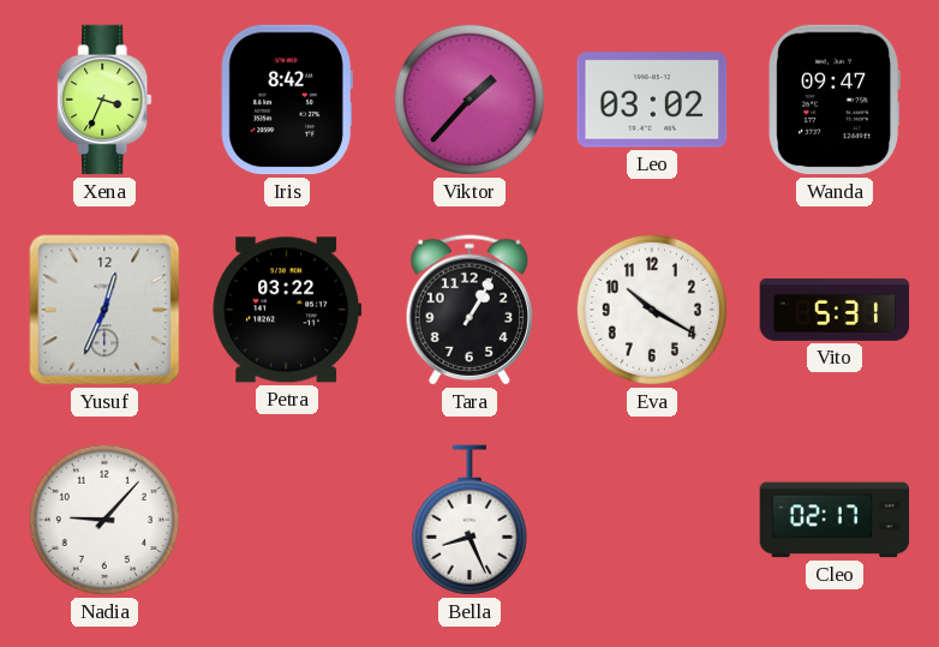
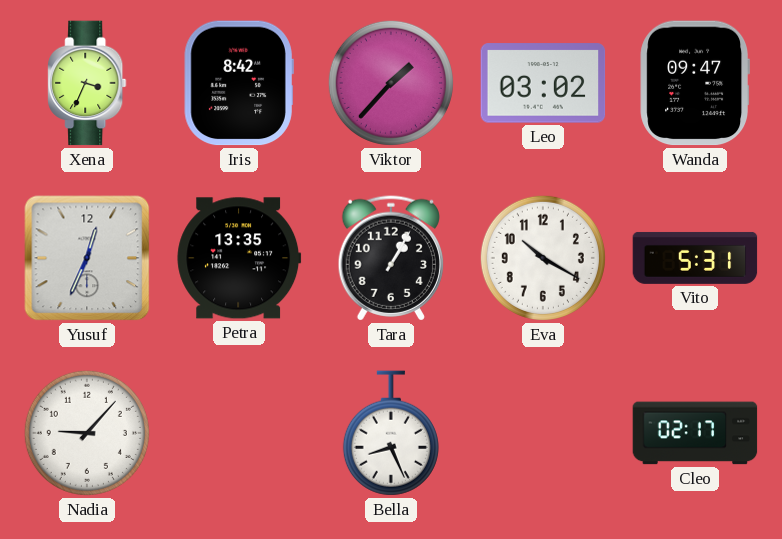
Petra: 03:22 -> 13:35 (239, 258)
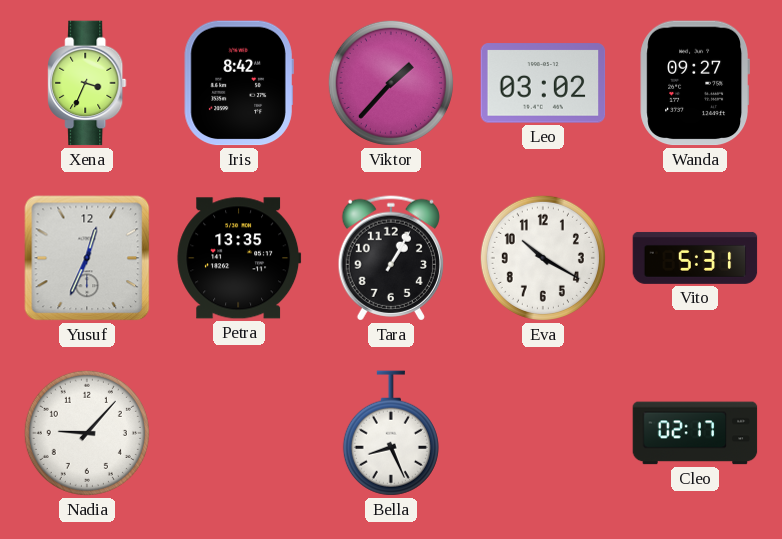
Wanda: 09:47 -> 09:27 (694, 83)
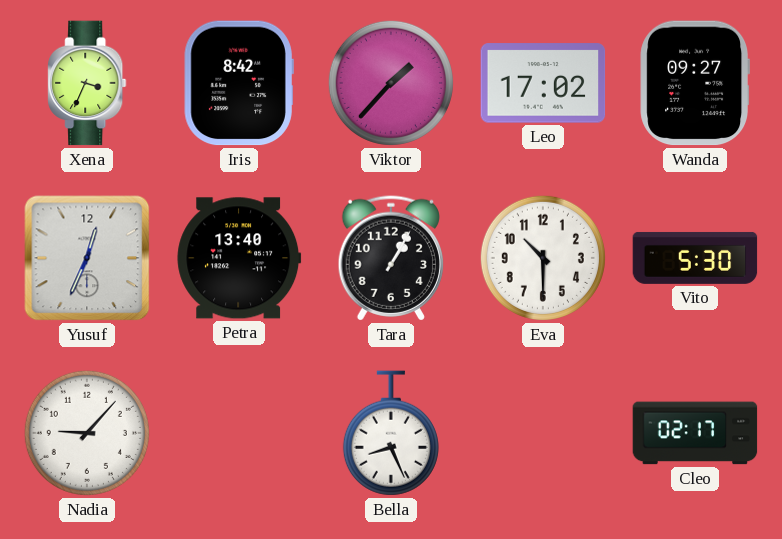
Leo: 03:02 -> 17:02 (543, 83)
Petra: 13:35 -> 13:40 (239, 258)
Eva: 10:20 -> 10:30 (543, 258)
Vito: 5:31 -> 5:30 (695, 258)
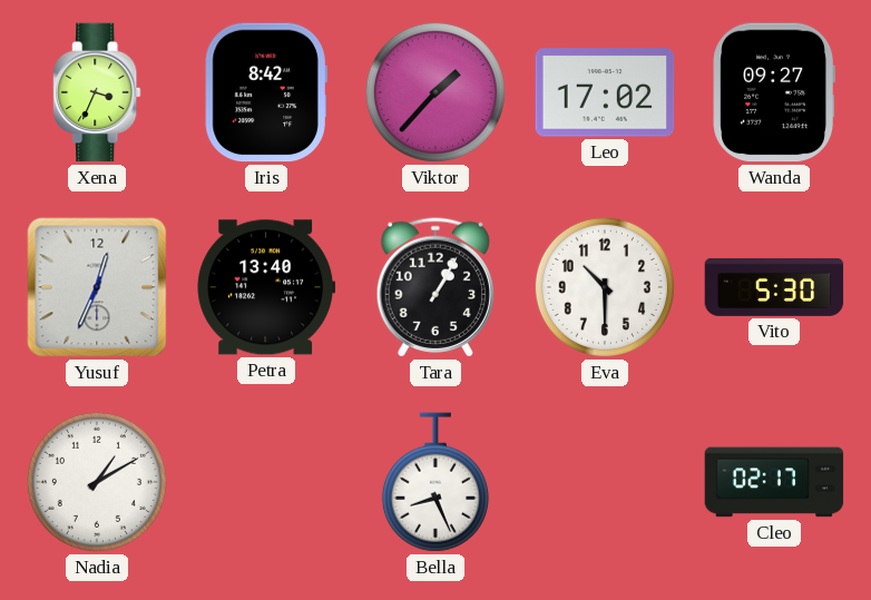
Nadia: 9:07 -> 1:10 (97, 482)
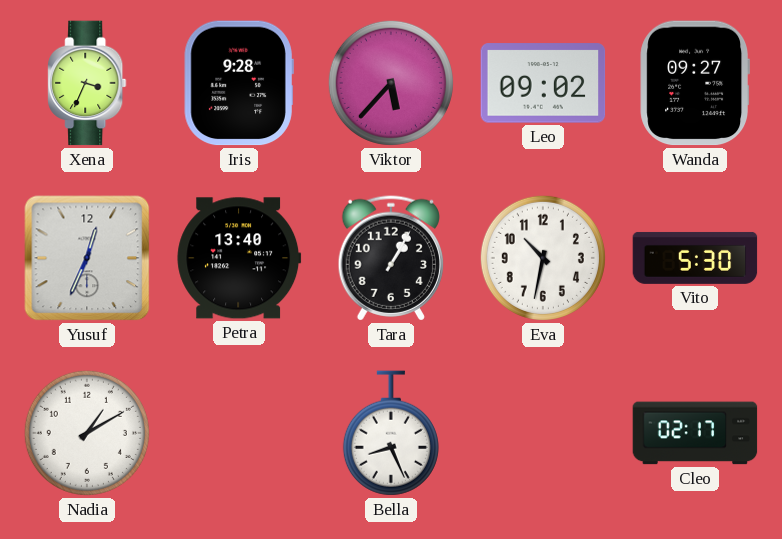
Iris: 8:42 -> 9:28 (239, 83)
Viktor: 1:37 -> 5:37 (391, 83)
Leo: 17:02 -> 09:02 (543, 83)
Eva: 10:30 -> 10:32 (543, 258)
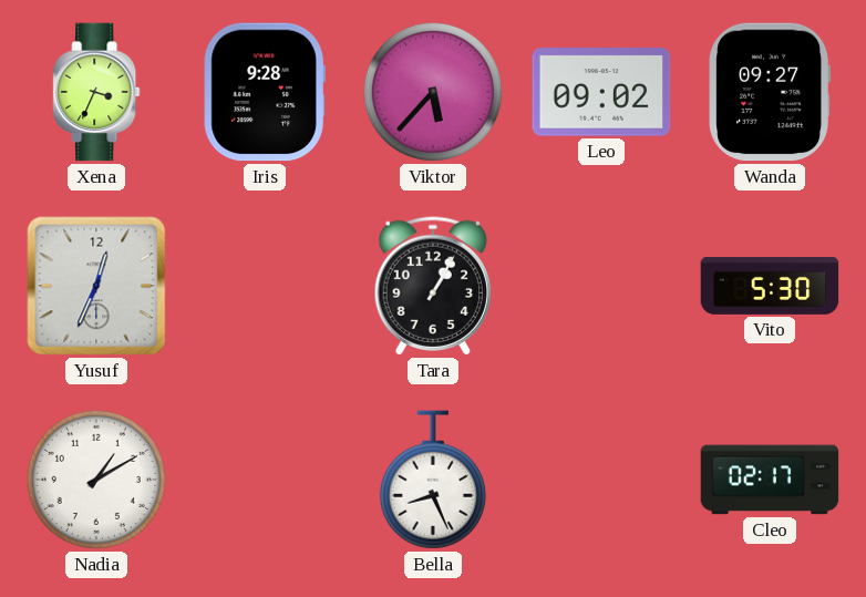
Petra: 13:40 -> none (239, 258)
Eva: 10:32 -> none (543, 258)
